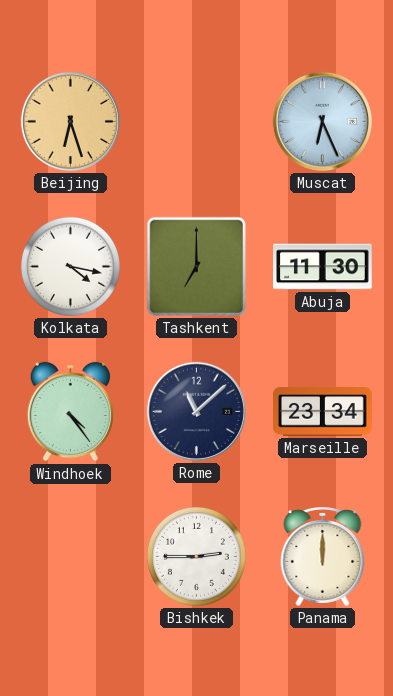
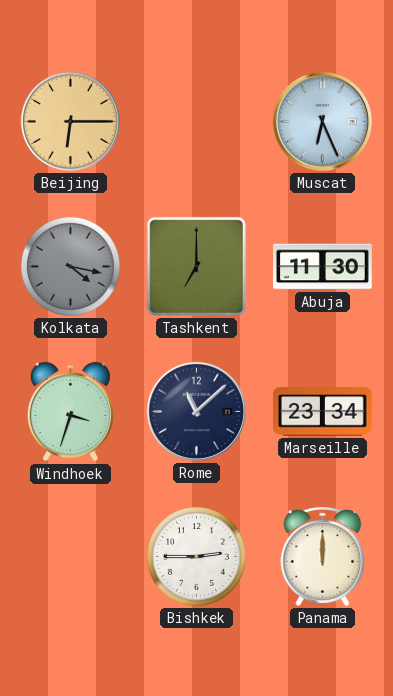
Beijing: 6:27 -> 6:15 (70, 121)
Kolkata dial: white -> grey (70, 266)
Windhoek: 4:24 -> 3:33 (70, 412)
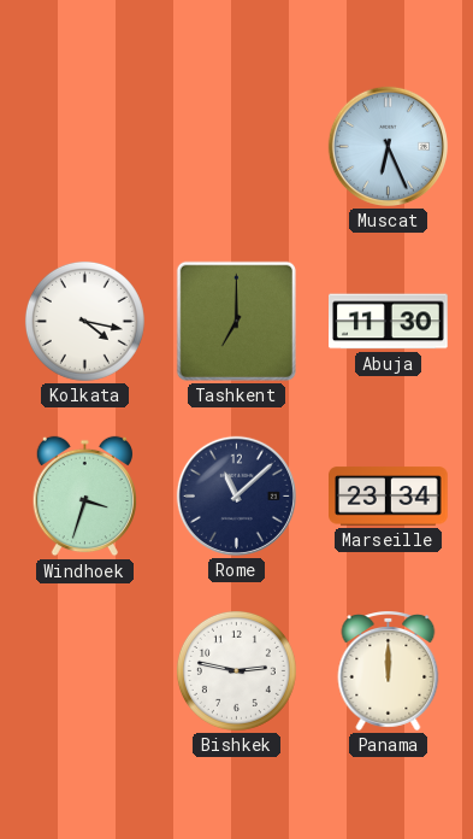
Beijing: 6:15 -> none (70, 121)
Kolkata dial: grey -> white (84, 321)
Bishkek: 2:45 -> 2:47 (236, 670)
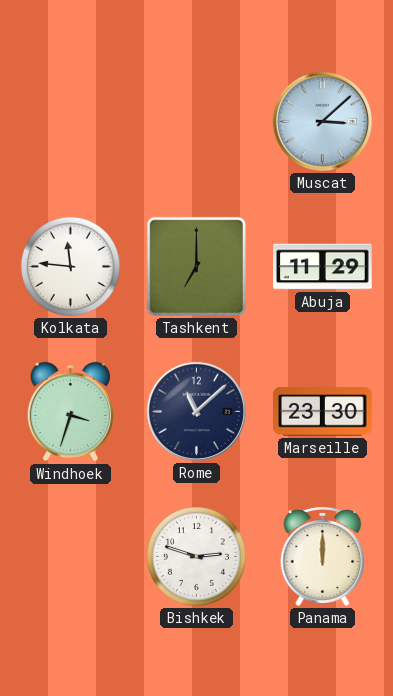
Muscat: 6:26 -> 3:08 (322, 121)
Kolkata: 4:17 -> 11:46 (70, 266)
Abuja: 11:30 -> 11:29 (323, 267)
Marseille: 23:34 -> 23:30 (323, 412)
Bishkek: 2:47 -> 2:48 (196, 556)
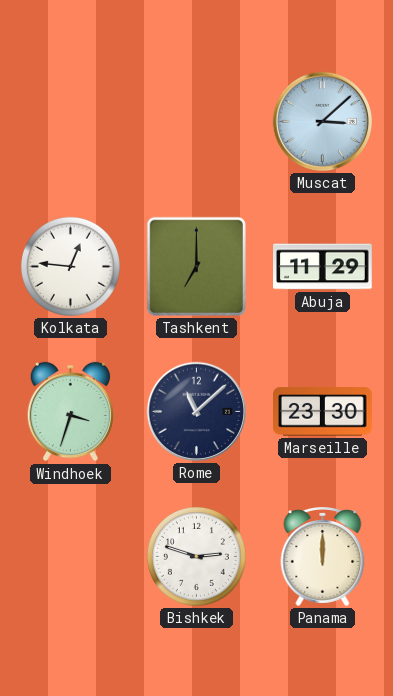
Kolkata: 11:46 -> 12:46 (70, 266)
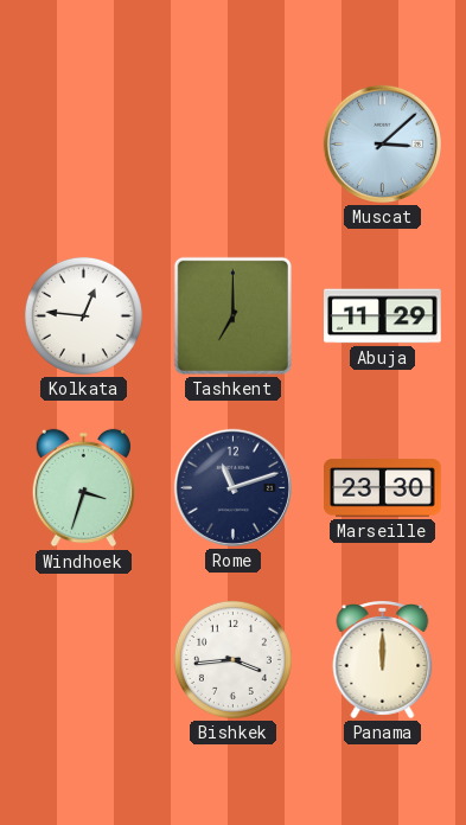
Rome: 11:08 -> 11:12 (232, 487)
Bishkek: 2:48 -> 3:44 (232, 659)
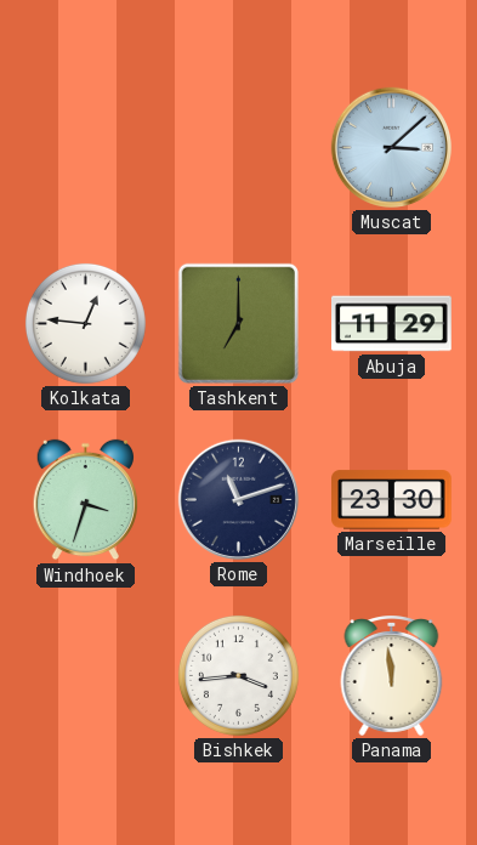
Panama: 12:00 -> 11:59 (392, 676)
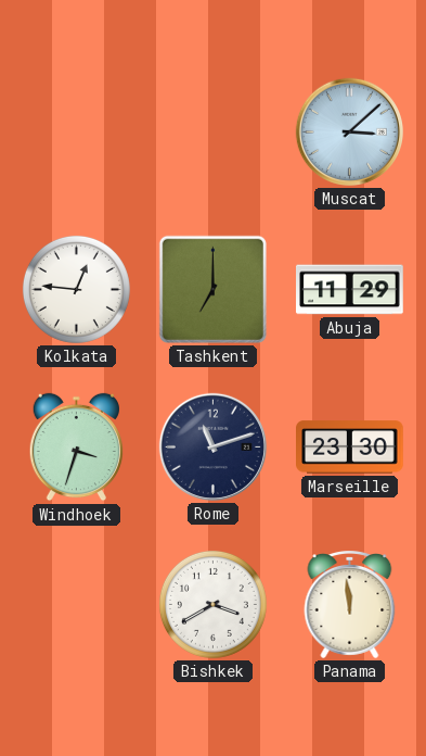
Bishkek: 3:44 -> 3:40 (212, 604)
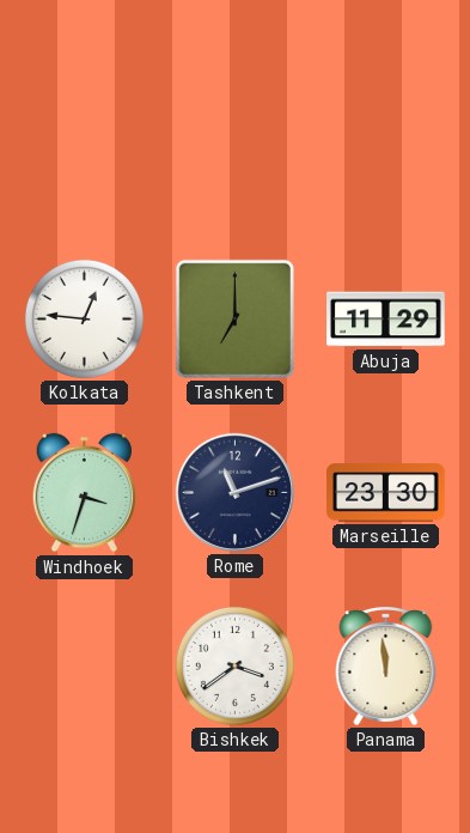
Muscat: 3:08 -> none (349, 131)
Bishkek: 3:40 -> 3:39 (234, 665)
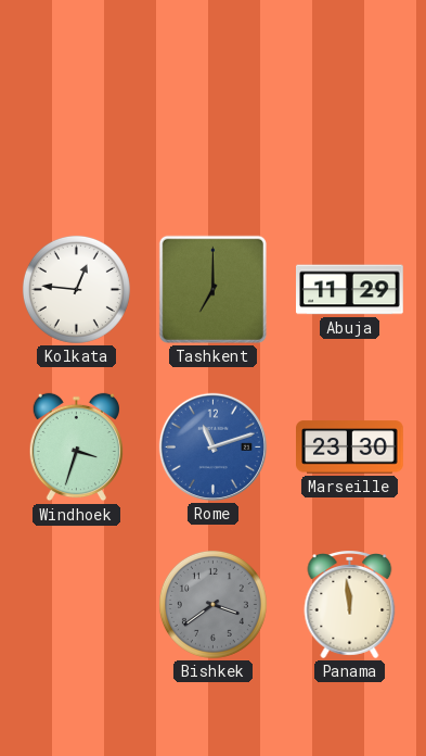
Rome dial: navy -> blue (212, 446)
Bishkek dial: white -> grey (212, 604)
